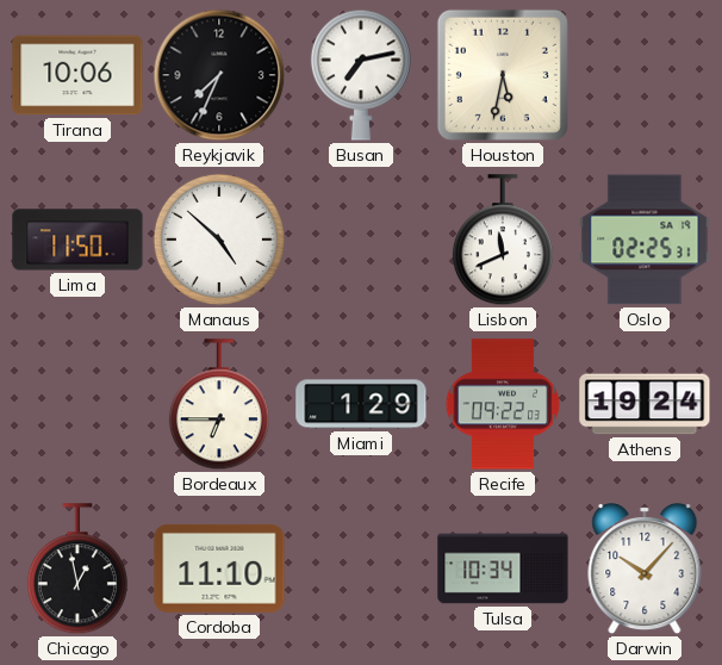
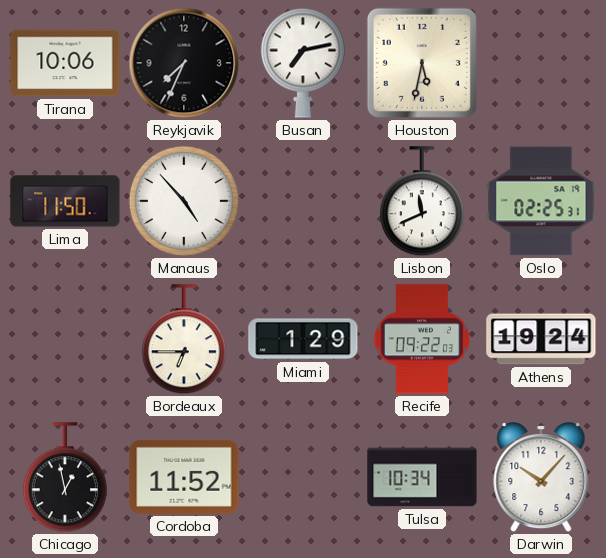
Manaus: 4:52 -> 4:53 (184, 201)
Cordoba: 11:10 -> 11:52 (184, 477)
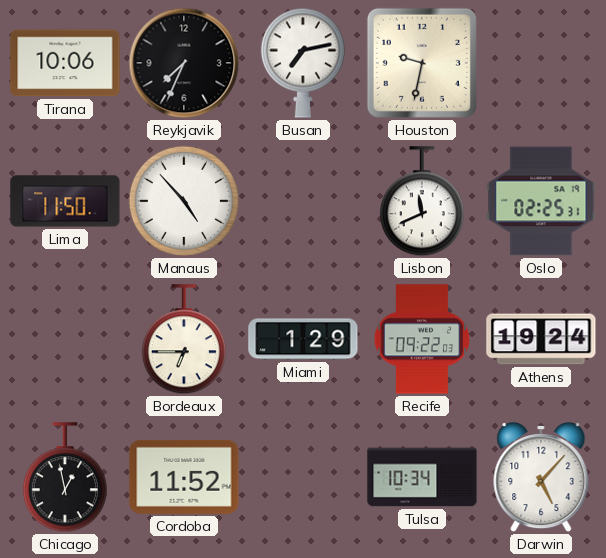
Houston: 5:32 -> 9:32 (422, 63)
Darwin: 10:07 -> 5:07 (541, 478)
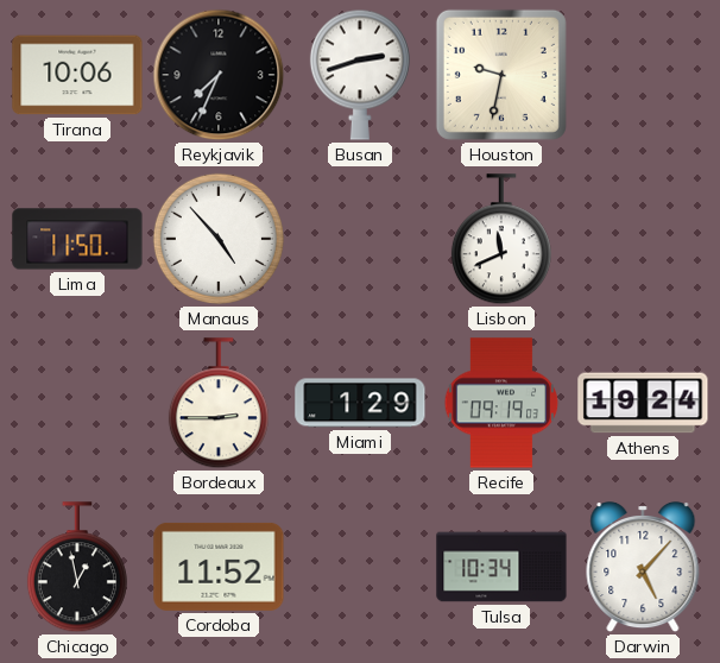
Busan: 7:13 -> 2:42 (360, 75)
Oslo: 02:25 -> none (541, 201)
Bordeaux: 6:45 -> 2:45 (219, 404)
Recife: 09:22 -> 09:19 (501, 403)
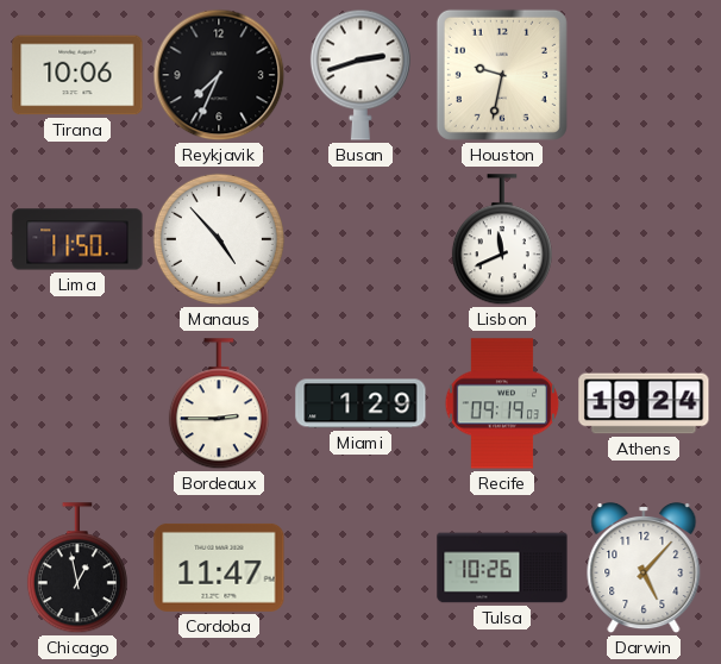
Cordoba: 11:52 -> 11:47 (219, 568)
Tulsa: 10:34 -> 10:26 (502, 568)
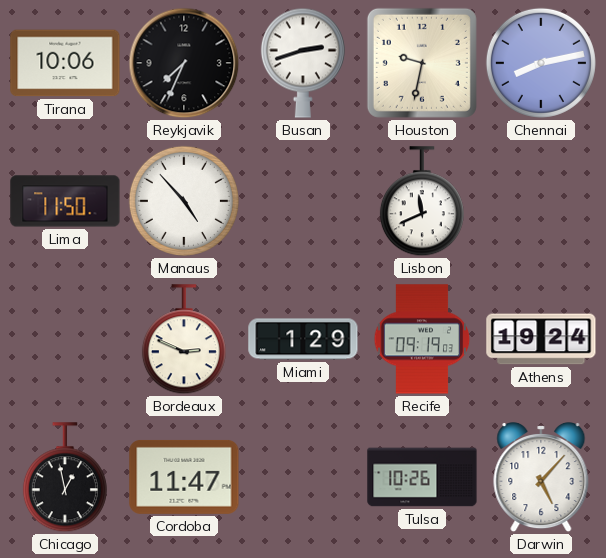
Chennai: none -> 8:13 (541, 63)
Bordeaux: 2:45 -> 2:49 (184, 340)
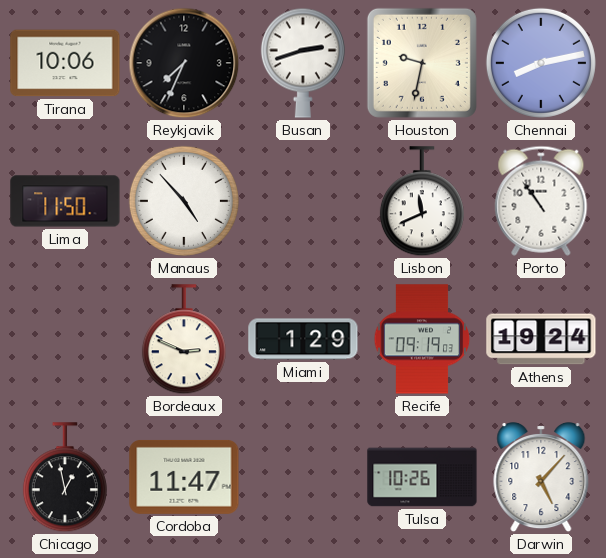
Porto: none -> 10:54 (541, 201)
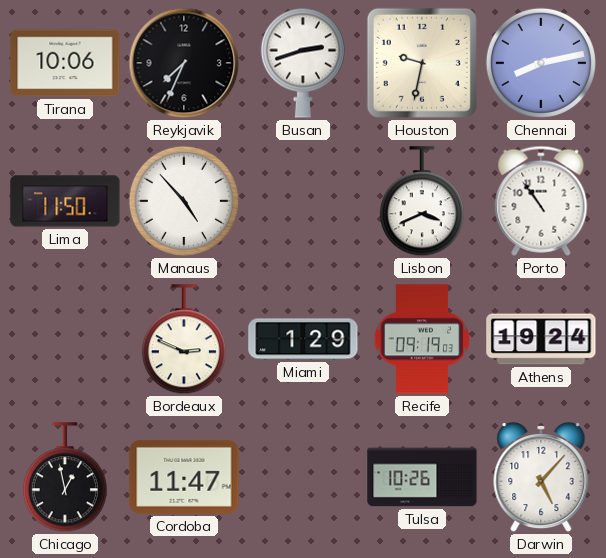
Lisbon: 11:41 -> 3:41 (422, 202)
